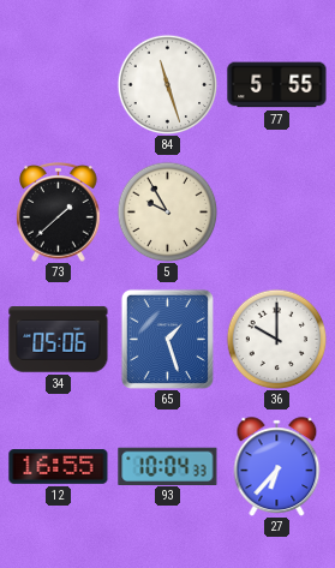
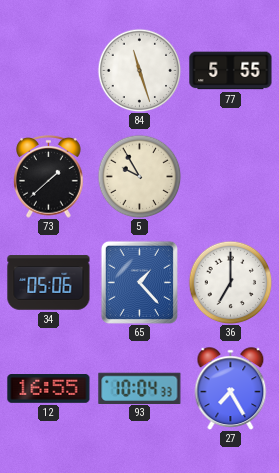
65: 1:27 -> 1:23 (139, 282)
36: 10:00 -> 7:00 (230, 282)
27: 6:37 -> 7:25 (231, 389)
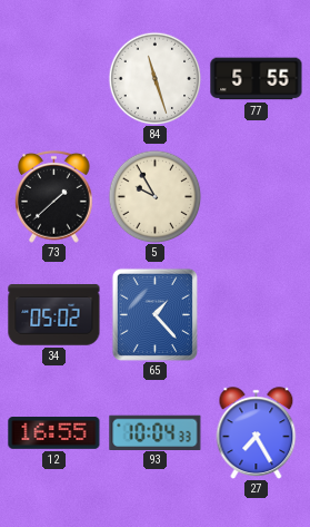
34: 05:06 -> 05:02 (54, 315)
36: 7:00 -> none (230, 282)
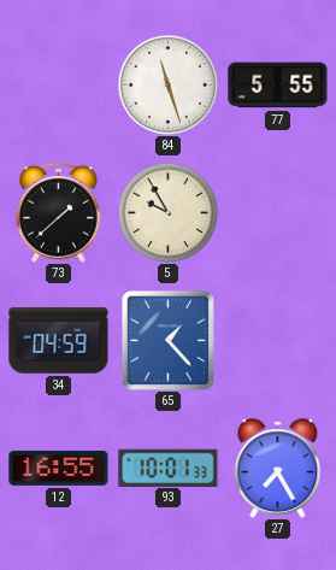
34: 05:02 -> 04:59 (59, 341)
93: 10:04 -> 10:01 (169, 468)
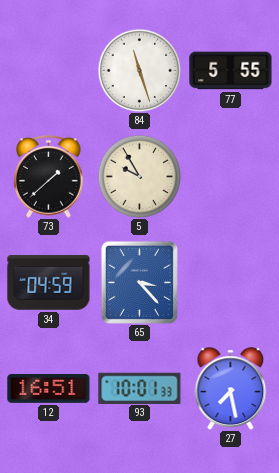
65: 1:23 -> 3:23 (139, 282)
12: 16:55 -> 16:51 (49, 389)
27: 7:25 -> 7:28 (231, 389)
